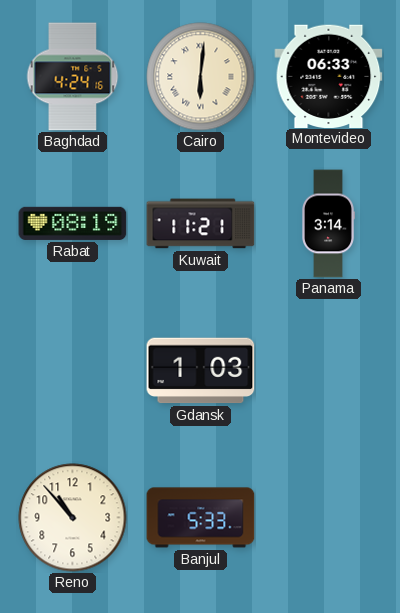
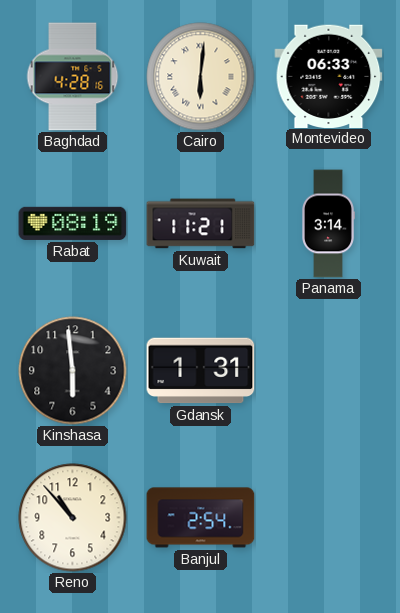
Baghdad: 4:24 -> 4:28 (73, 77)
Kinshasa: none -> 5:59 (73, 371)
Gdansk: 1:03 -> 1:31 (201, 371)
Banjul: 5:33 -> 2:54 (201, 518)
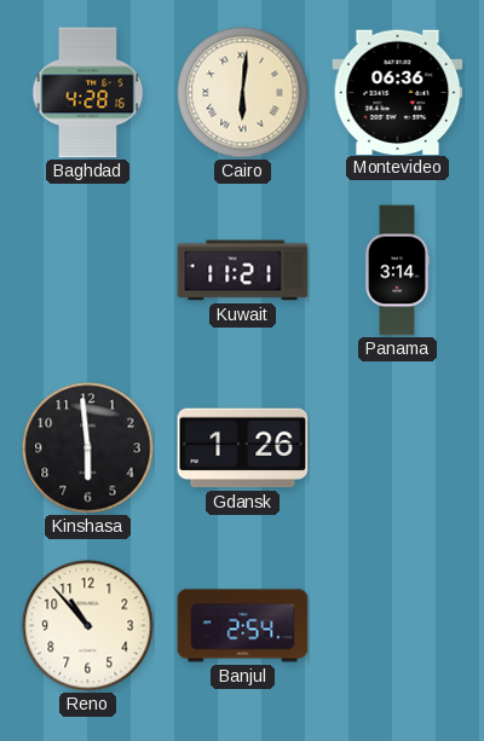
Montevideo: 06:33 -> 06:36 (398, 92)
Rabat: 08:19 -> none (73, 223)
Gdansk: 1:31 -> 1:26 (243, 448)
